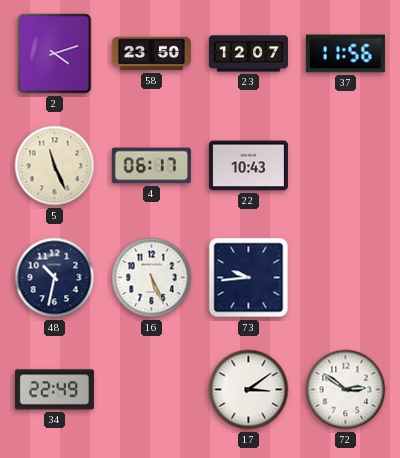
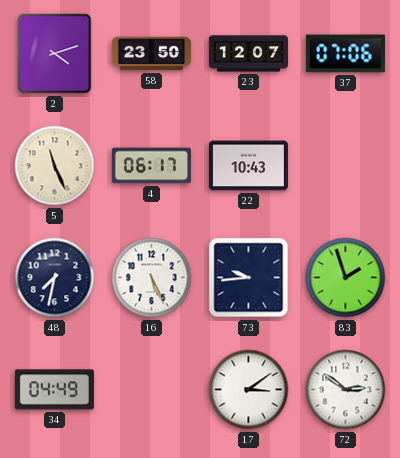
37: 11:56 -> 07:06 (345, 54)
48: 10:32 -> 7:32 (55, 278)
83: none -> 1:57 (346, 278)
34: 22:49 -> 04:49 (54, 390)
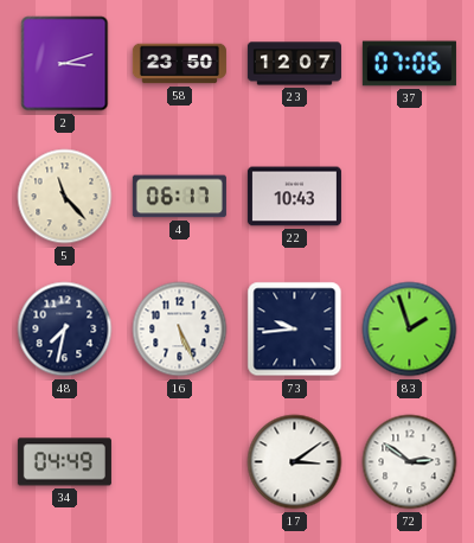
2: 4:12 -> 3:12 (65, 64)
5: 11:26 -> 11:23 (65, 197)
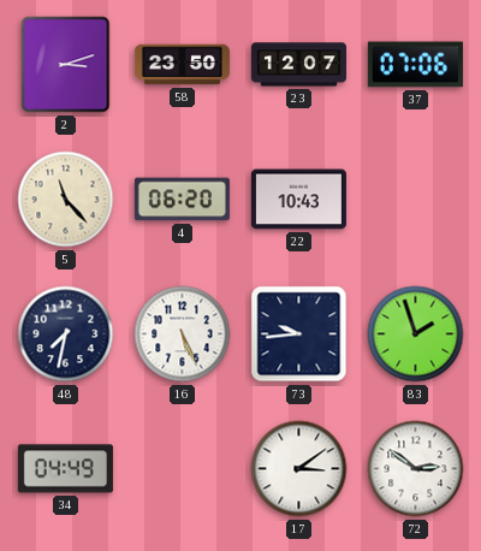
4: 06:17 -> 06:20 (182, 200)
